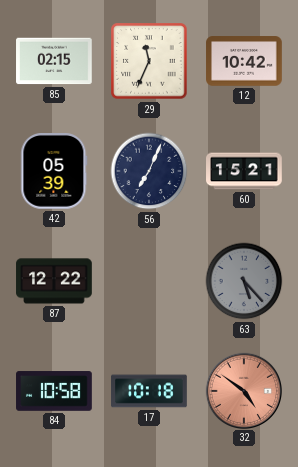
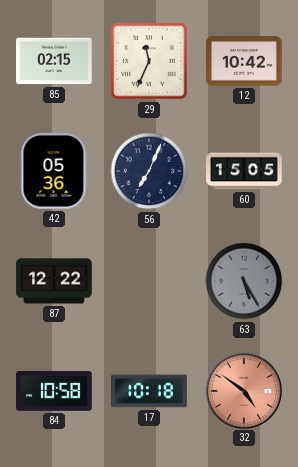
42: 05:39 -> 05:36 (54, 172)
60: 15:21 -> 15:05 (244, 171)
63: 5:23 -> 5:25 (244, 281)
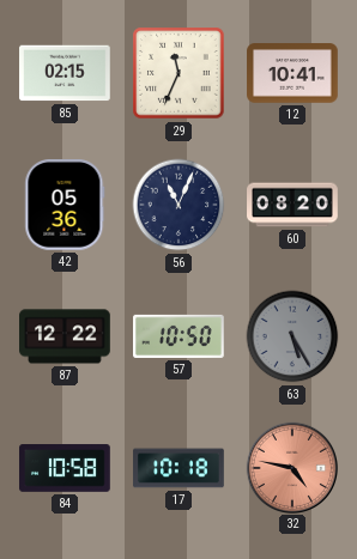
12: 10:42 -> 10:41 (292, 73)
56: 7:04 -> 11:04 (179, 205)
60: 15:05 -> 08:20 (292, 205)
57: none -> 10:50 (179, 336)
32: 4:51 -> 4:47 (291, 467)
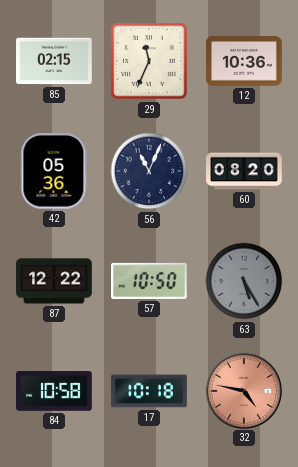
12: 10:41 -> 10:36 (244, 61)
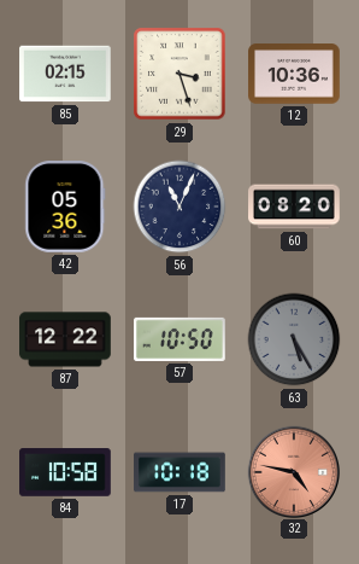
29: 11:34 -> 3:27 (179, 74)
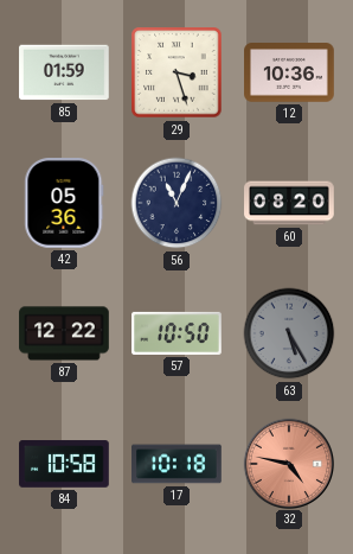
85: 02:15 -> 01:59 (64, 72)
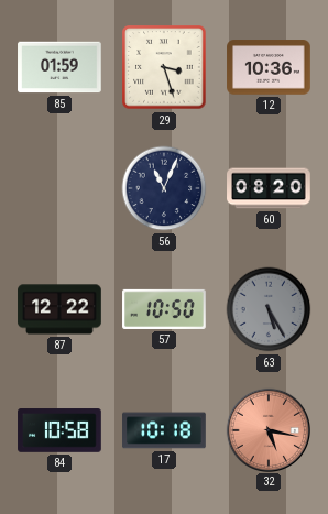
42: 05:36 -> none (64, 204)
32: 4:47 -> 5:17 (267, 429)
